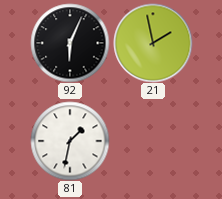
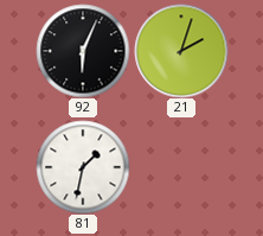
21: 1:58 -> 2:03 (181, 51)
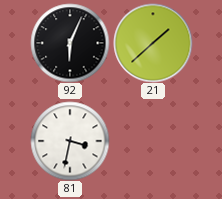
21: 2:03 -> 1:38 (153, 43)
81: 1:32 -> 3:32 (70, 141)
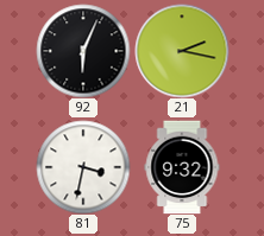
21: 1:38 -> 2:17 (182, 51)
75: none -> 9:32 (182, 167)
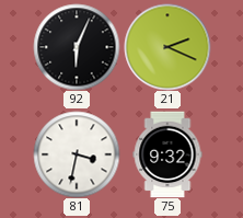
21: 2:17 -> 2:19 (167, 47)
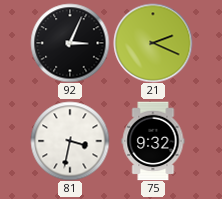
92: 6:04 -> 3:04 (70, 43)
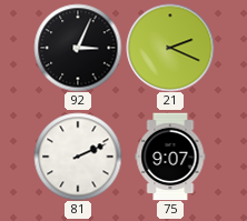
81: 3:32 -> 2:11 (78, 157)
75: 9:32 -> 9:07 (170, 157)
